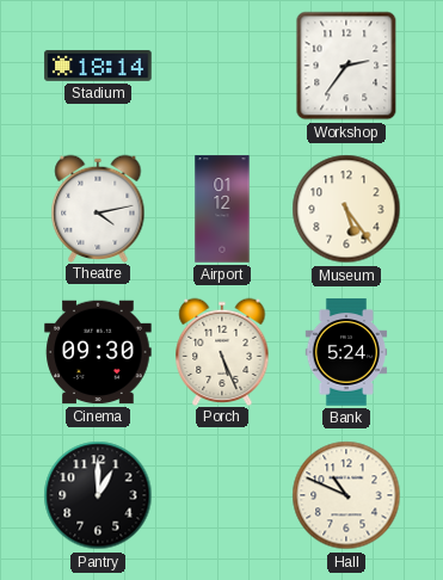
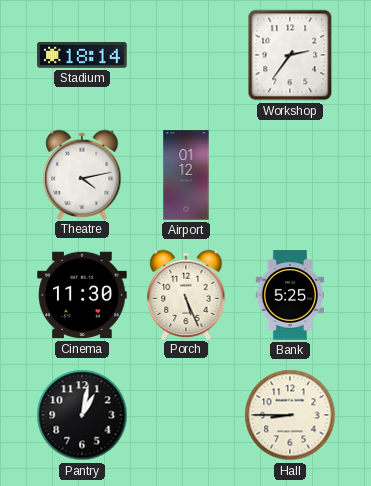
Museum: 5:24 -> none (346, 209)
Cinema: 09:30 -> 11:30 (82, 295)
Bank: 5:24 -> 5:25 (290, 295)
Pantry: 1:00 -> 1:02 (82, 415)
Hall: 10:49 -> 8:45 (290, 415)
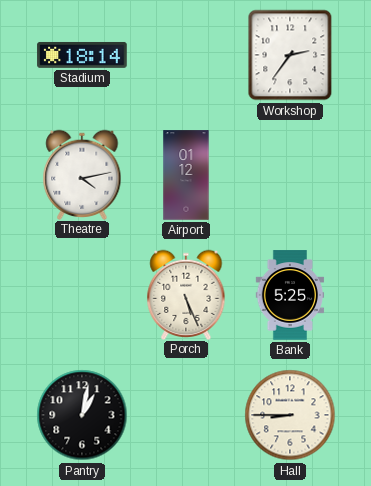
Cinema: 11:30 -> none (82, 295)
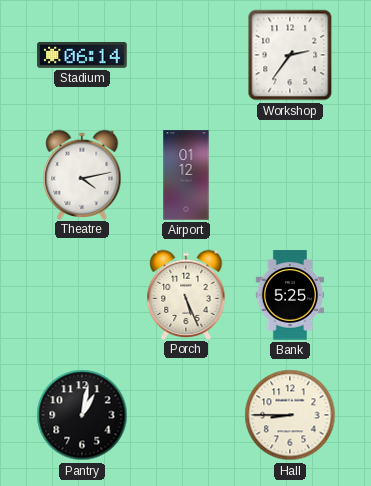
Stadium: 18:14 -> 06:14 (82, 55)
